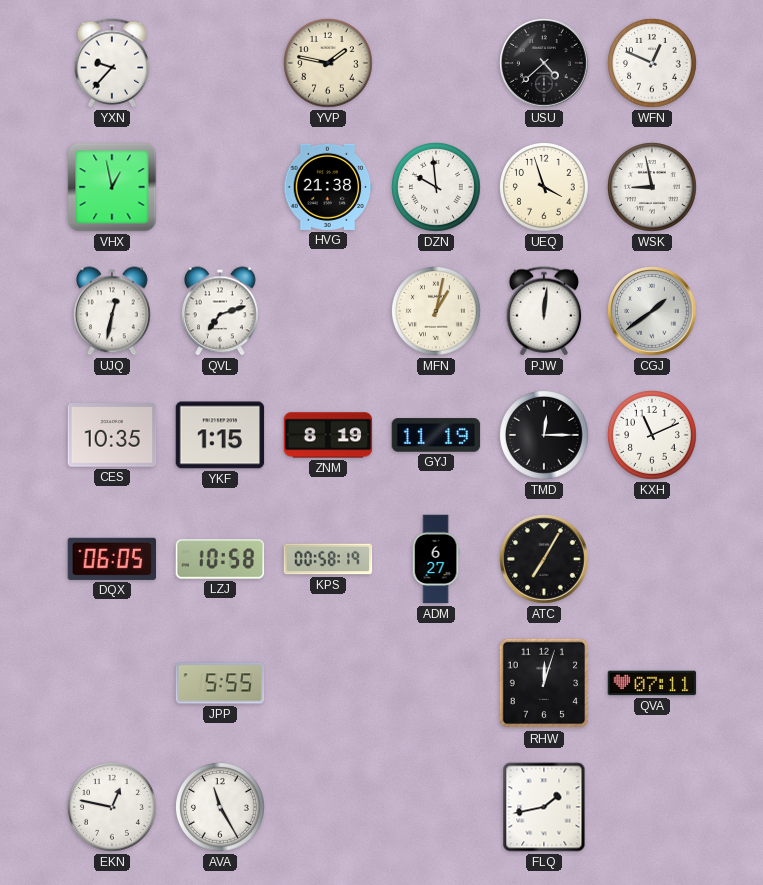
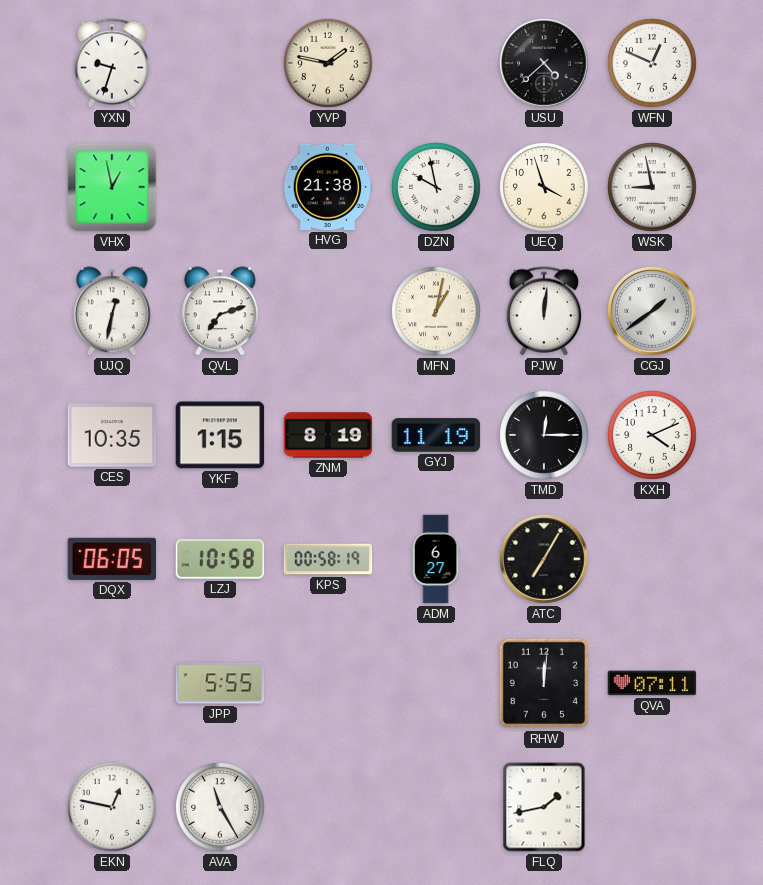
YXN: 9:37 -> 9:33 (112, 63)
DZN: 9:59 -> 9:58 (437, 188)
KXH: 11:11 -> 4:11 (653, 436)
RHW: 12:03 -> 12:01 (544, 683)
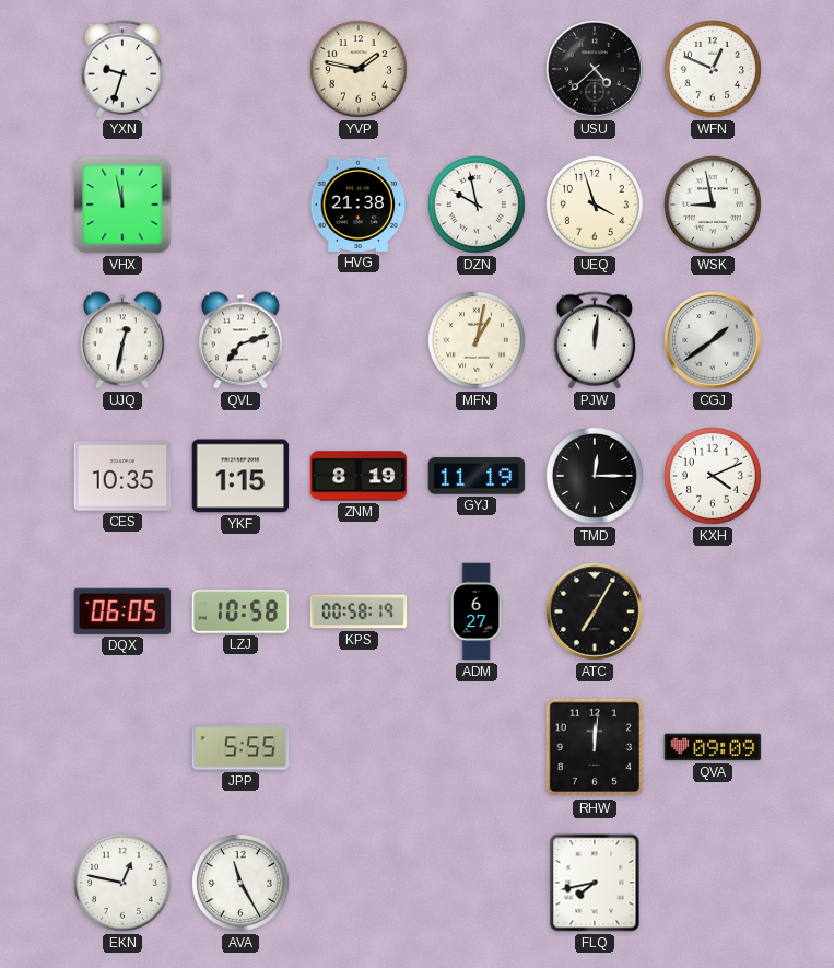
VHX: 12:58 -> 11:58 (122, 205)
QVA: 07:11 -> 09:09 (713, 747)
FLQ: 1:43 -> 7:43 (595, 883)
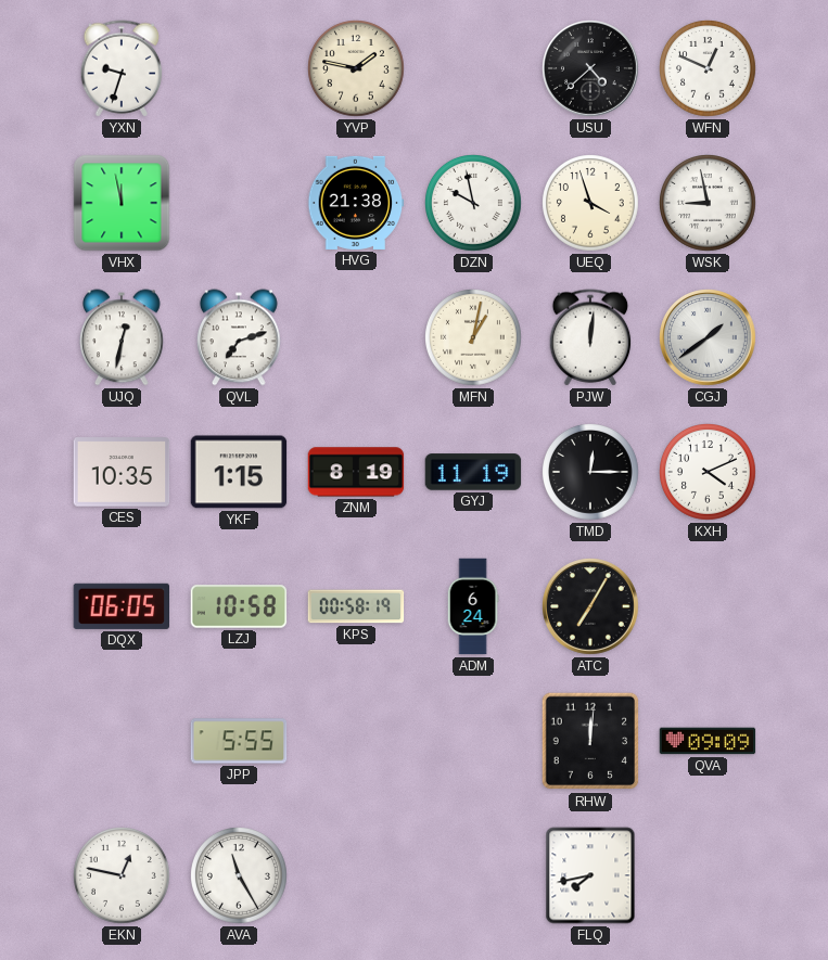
ADM: 6:27 -> 6:24 (473, 606)
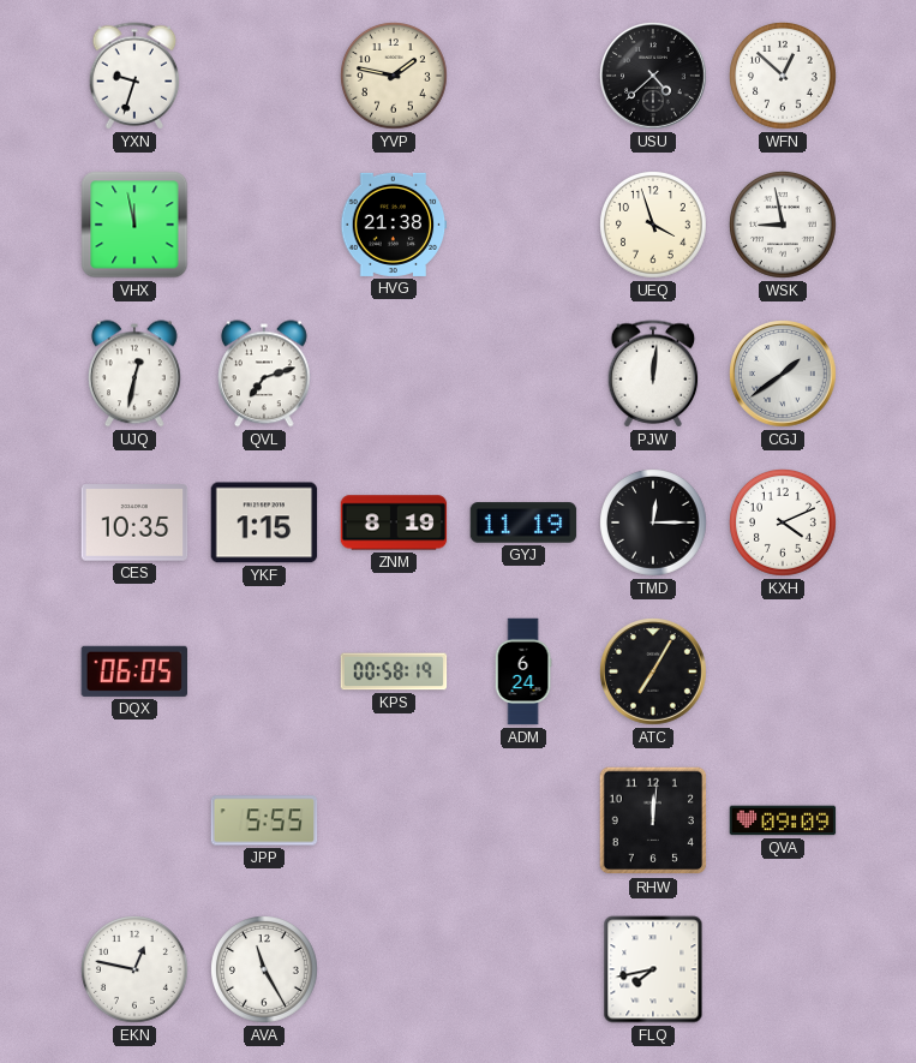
WFN: 12:49 -> 12:52 (784, 77)
DZN: 9:58 -> none (474, 204)
MFN: 1:02 -> none (474, 338)
LZJ: 10:58 -> none (239, 606)
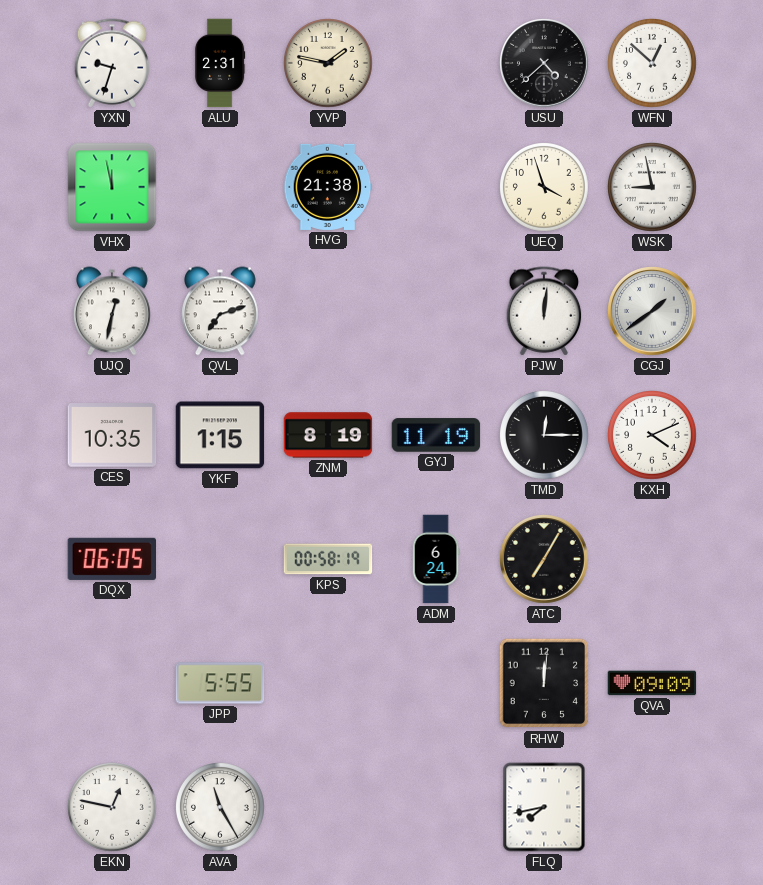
ALU: none -> 2:31 (220, 63)
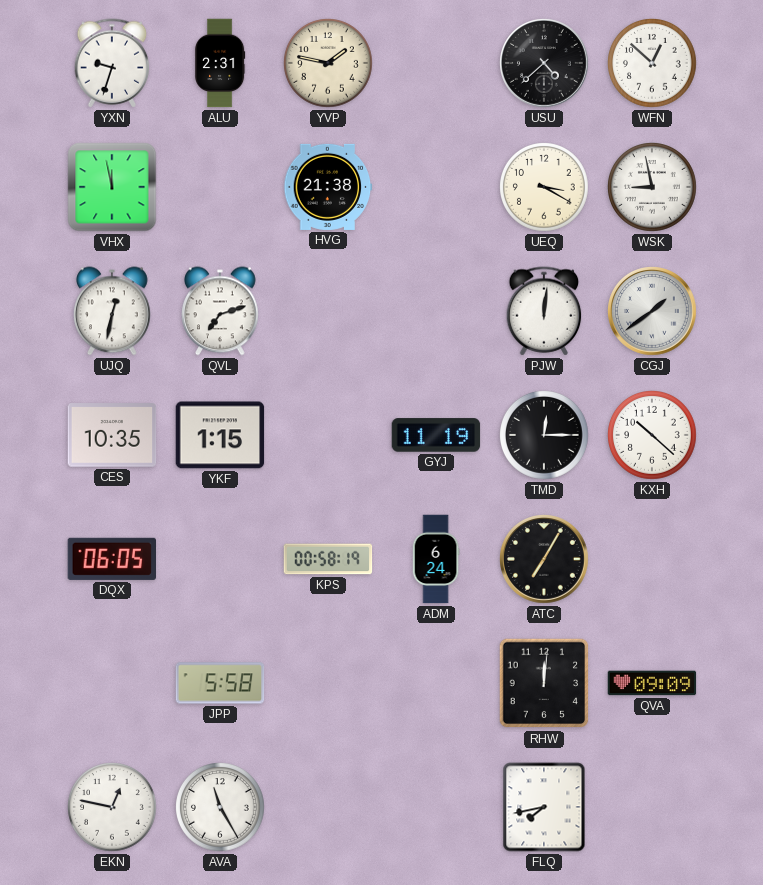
UEQ: 3:57 -> 3:20 (545, 188)
ZNM: 8:19 -> none (328, 435)
KXH: 4:11 -> 10:22 (653, 436)
JPP: 5:55 -> 5:58 (220, 683)
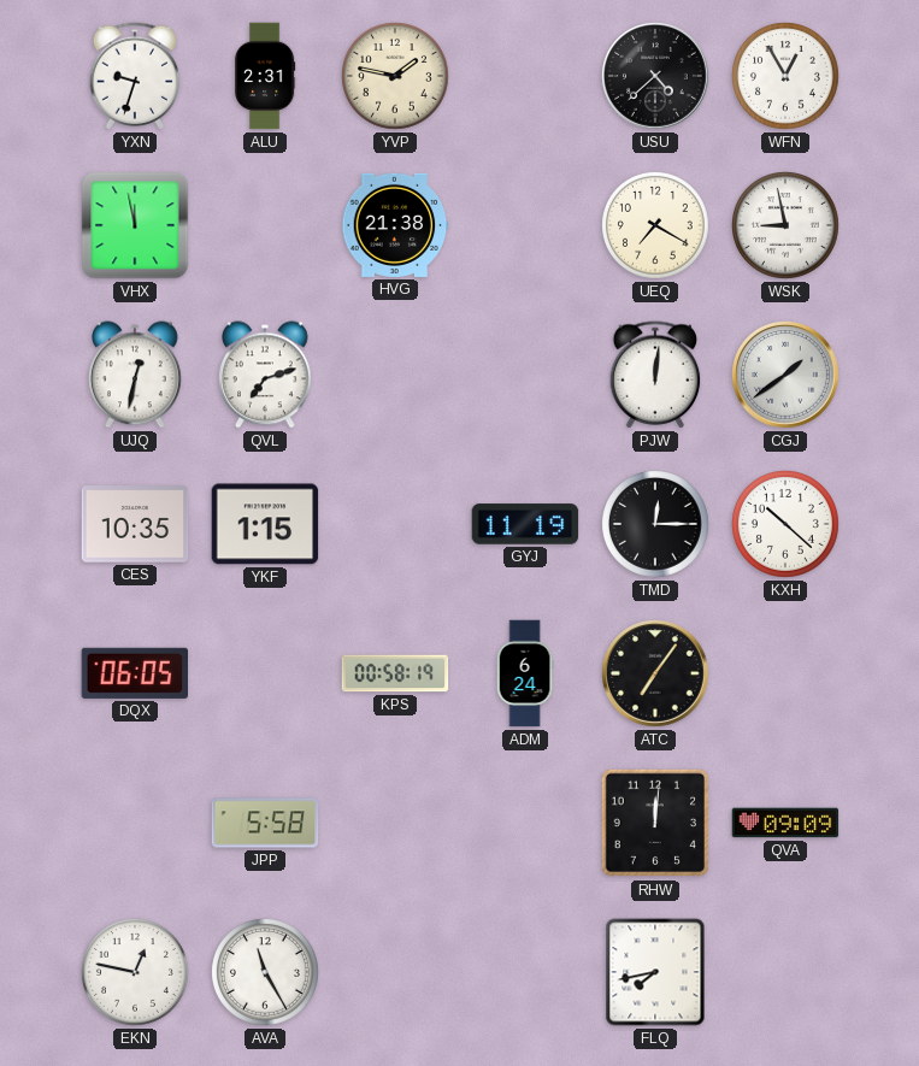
WFN: 12:52 -> 12:55 (787, 77)
UEQ: 3:20 -> 7:20 (656, 226)
ATC: 7:05 -> 7:06 (656, 675)
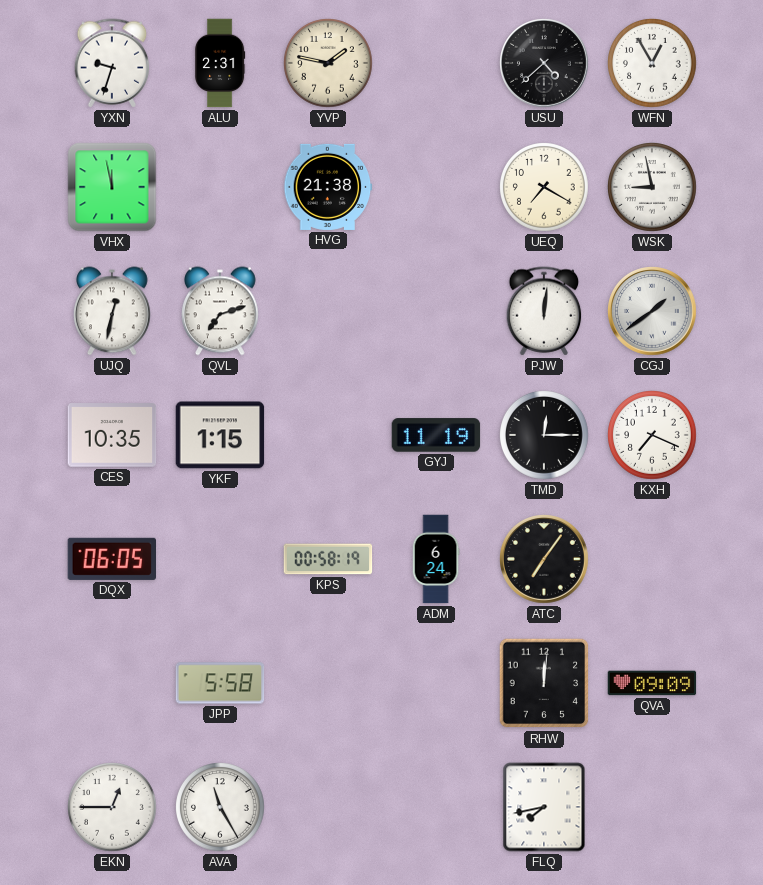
KXH: 10:22 -> 7:19 (653, 436)
EKN: 12:47 -> 12:45 (113, 808)
